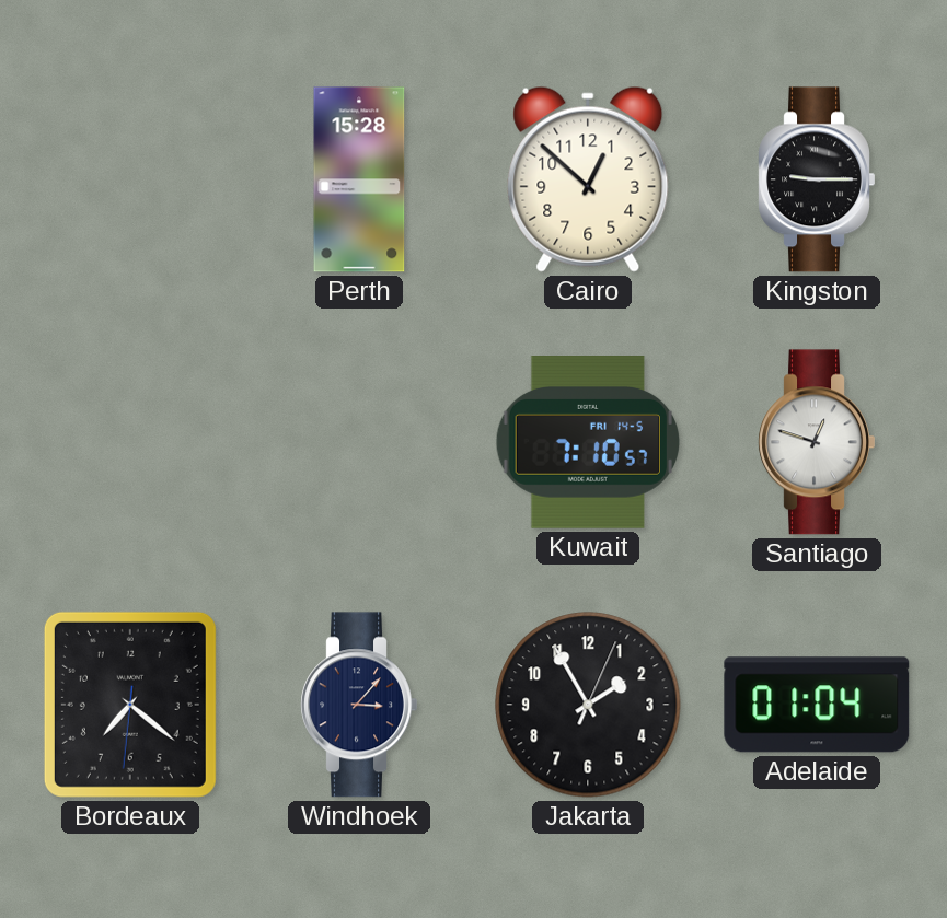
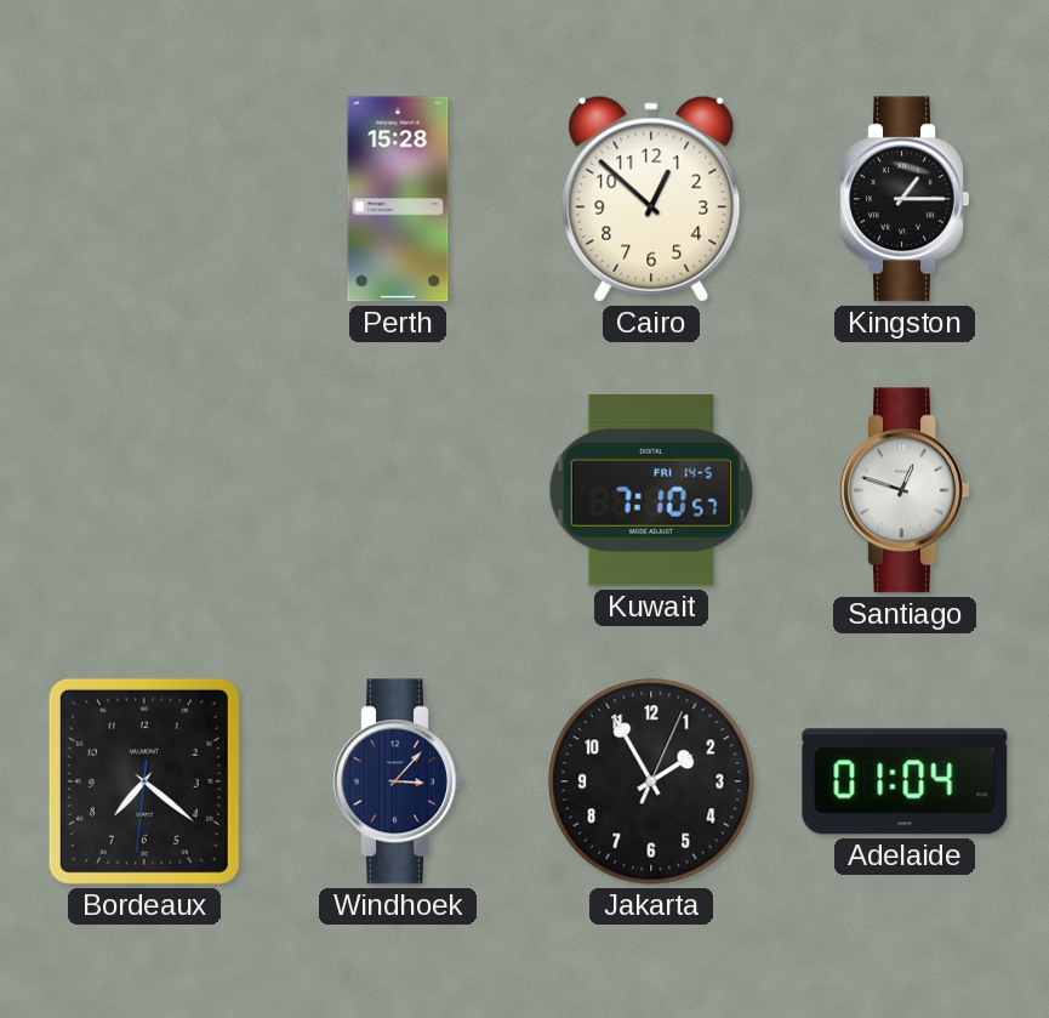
Kingston: 9:15 -> 1:15 (905, 199)
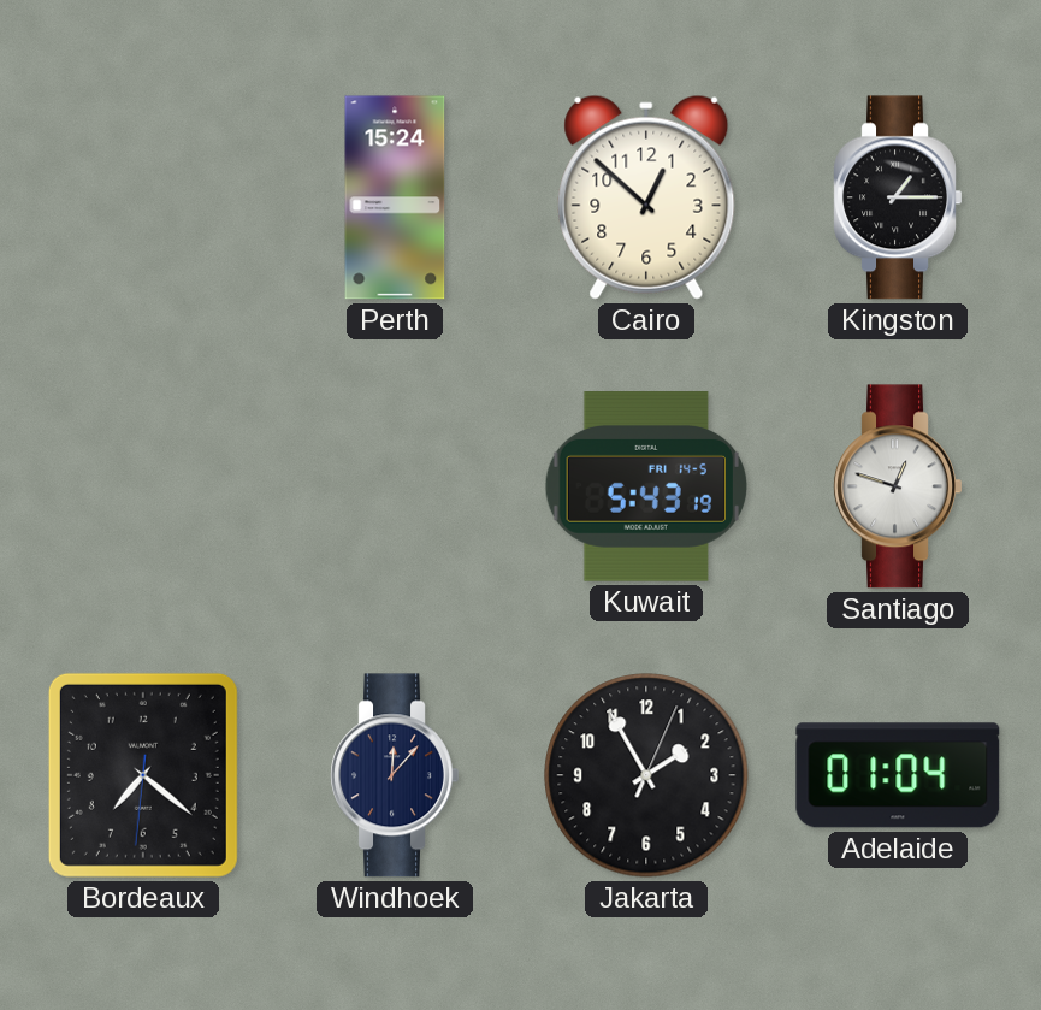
Perth: 15:28 -> 15:24 (395, 197)
Kuwait: 7:10 -> 5:43 (645, 488)
Windhoek: 3:07 -> 12:07 (395, 775)
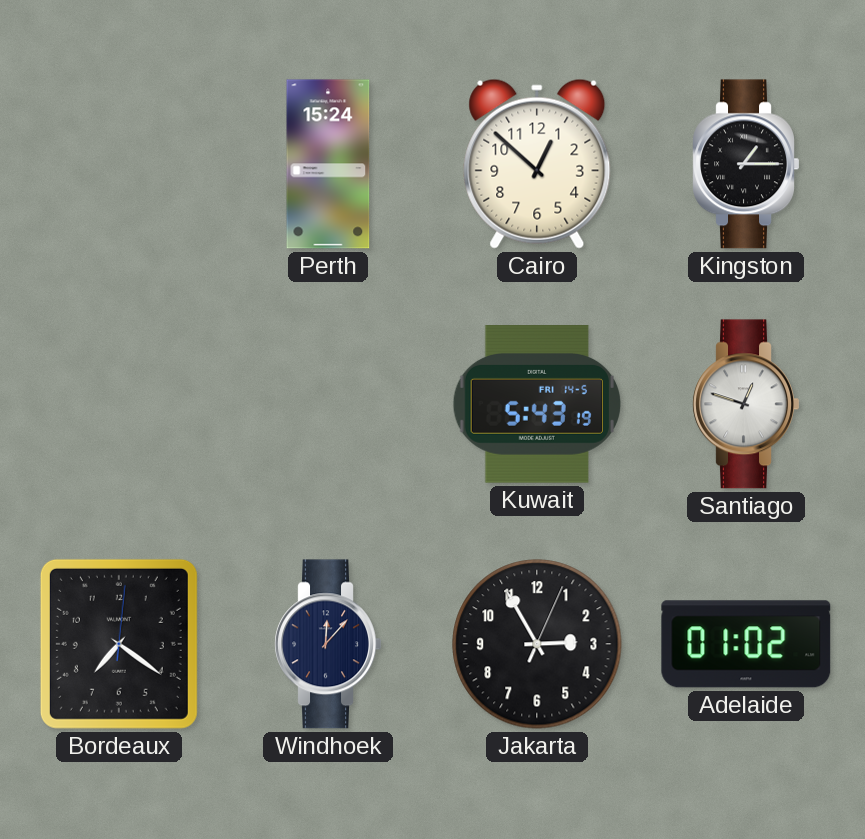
Bordeaux: 7:21:31 -> 7:21:01 (119, 644)
Jakarta: 1:55 -> 2:55 (537, 644)
Adelaide: 01:04 -> 01:02 (746, 644)
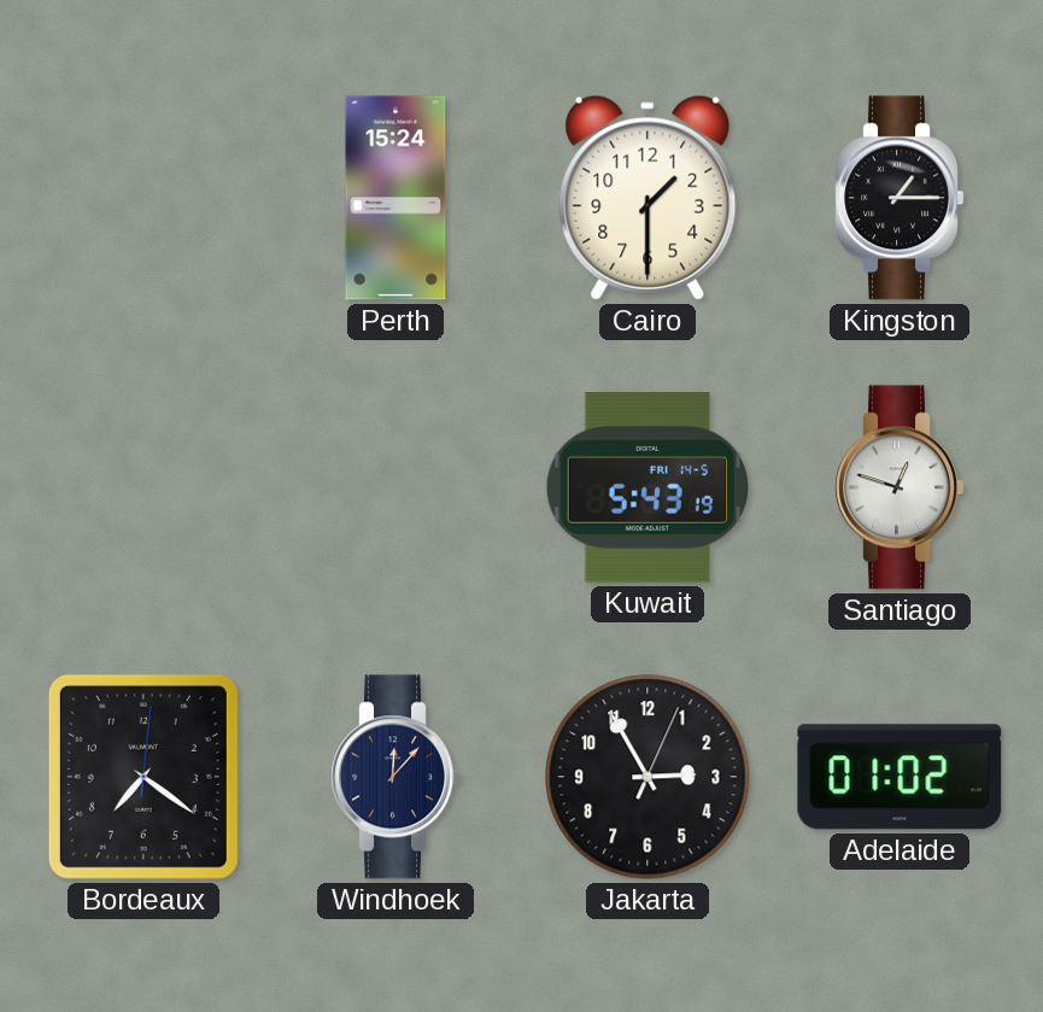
Cairo: 12:52 -> 1:30 (648, 198)
